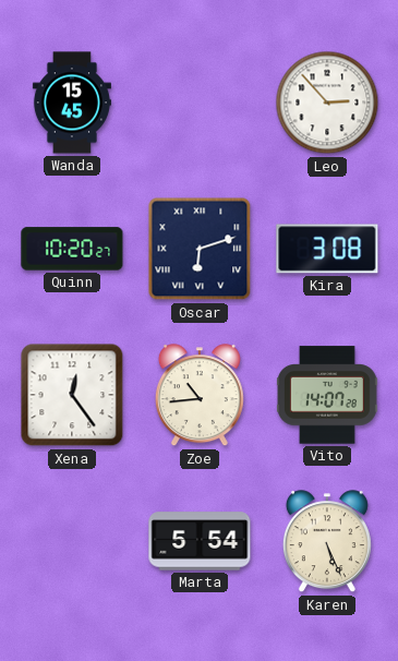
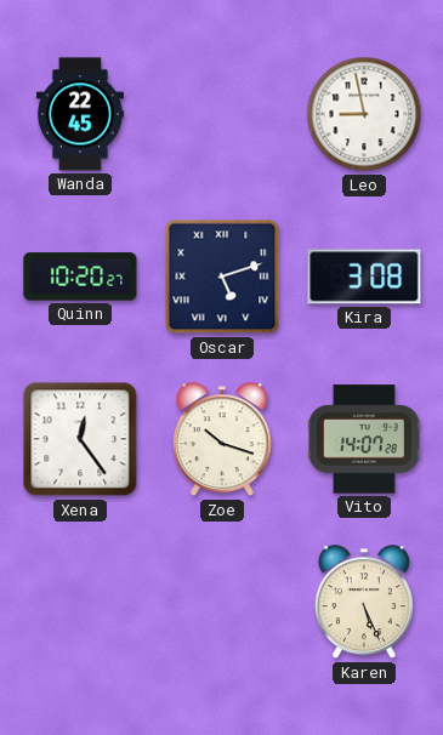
Wanda: 15:45 -> 22:45 (80, 114)
Leo: 2:53 -> 8:58 (364, 114)
Oscar: 6:12 -> 5:12 (222, 277)
Zoe: 10:44 -> 10:18 (222, 440)
Marta: 5:54 -> none (200, 541)
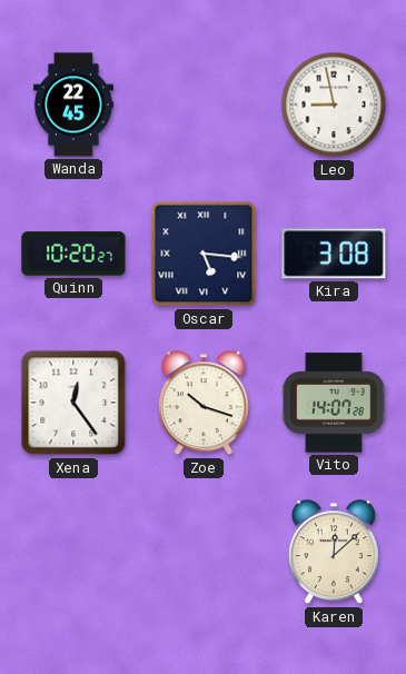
Oscar: 5:12 -> 5:16 (204, 254)
Karen: 5:26 -> 12:08 (334, 553)
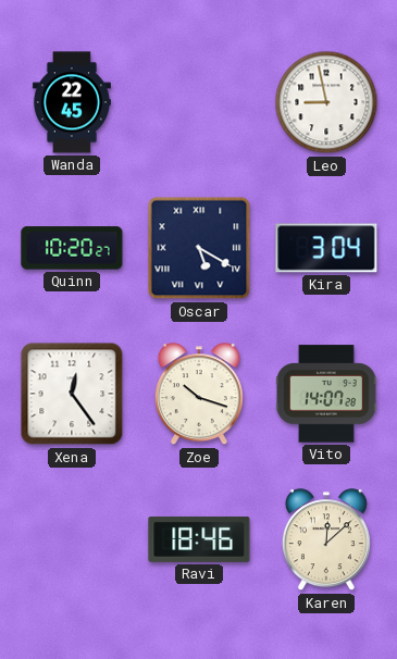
Oscar: 5:16 -> 5:20 (199, 248)
Kira: 3:08 -> 3:04 (326, 248)
Ravi: none -> 18:46 (199, 539)
